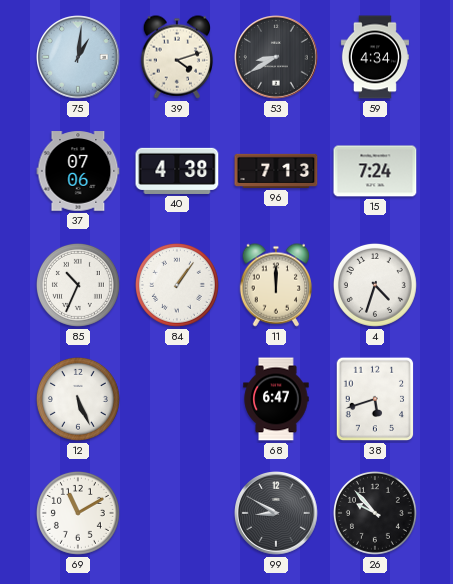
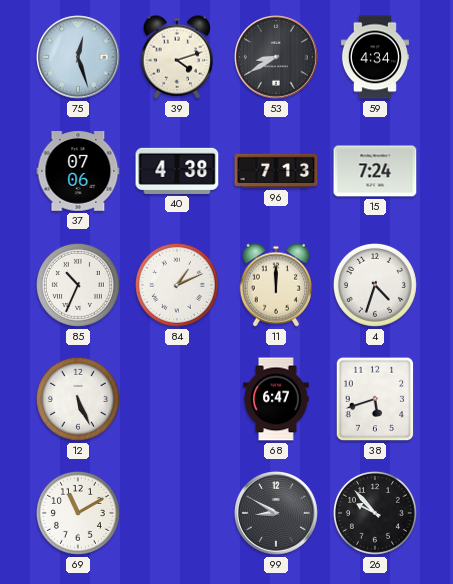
75: 1:01 -> 12:27 (78, 57)
84: 1:06 -> 1:11 (177, 285)
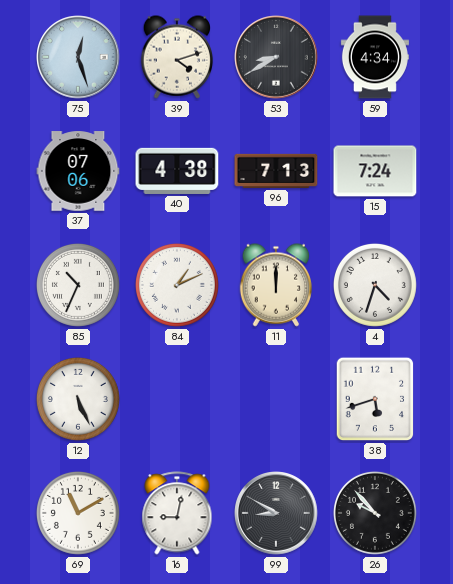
68: 6:47 -> none (276, 399)
16: none -> 9:02 (177, 513)
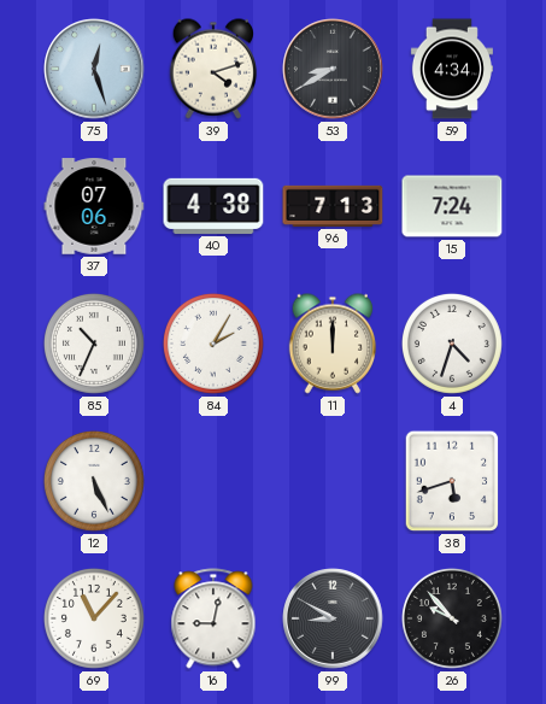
84: 1:11 -> 2:05 (213, 344)
69: 11:10 -> 11:07 (94, 618)
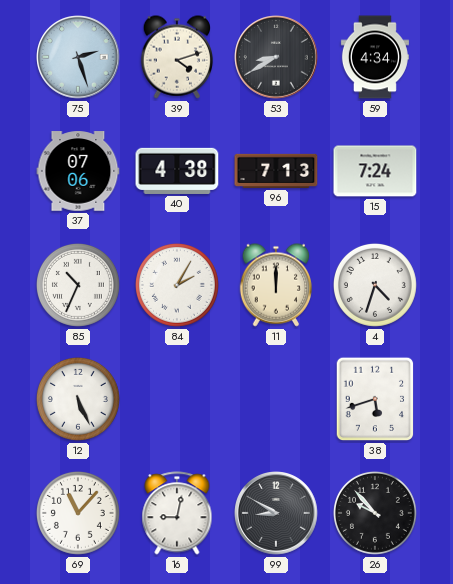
75: 12:27 -> 2:27 (78, 57)
